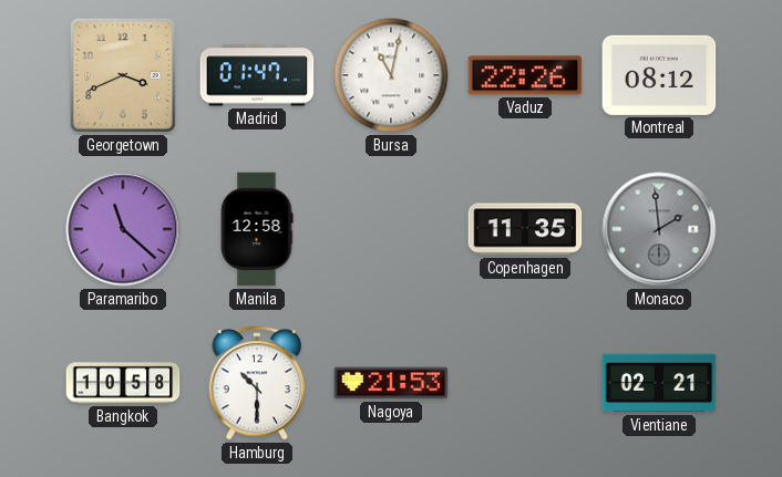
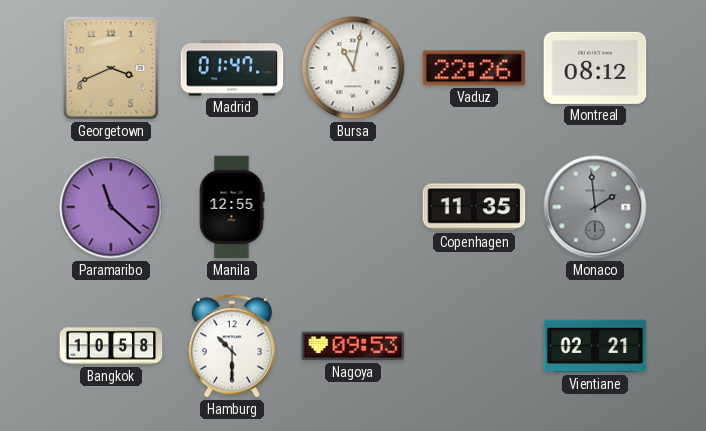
Manila: 12:58 -> 12:55 (232, 207)
Nagoya: 21:53 -> 09:53 (353, 346)
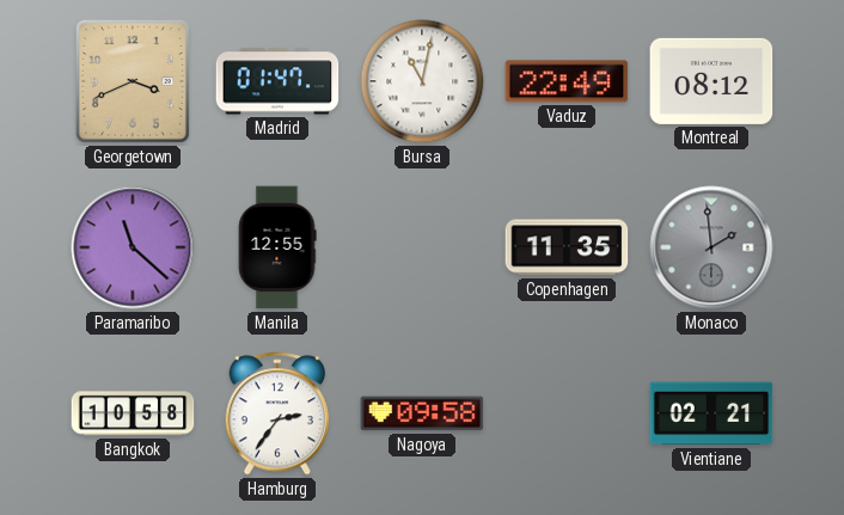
Vaduz: 22:26 -> 22:49 (567, 81)
Hamburg: 10:30 -> 2:36 (277, 413)
Nagoya: 09:53 -> 09:58 (422, 413)
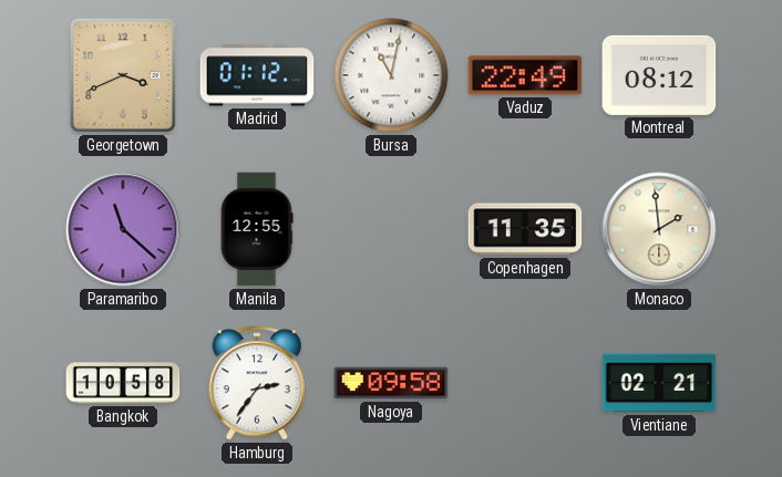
Madrid: 01:47 -> 01:12 (257, 75)
Monaco dial: grey -> cream (659, 229)
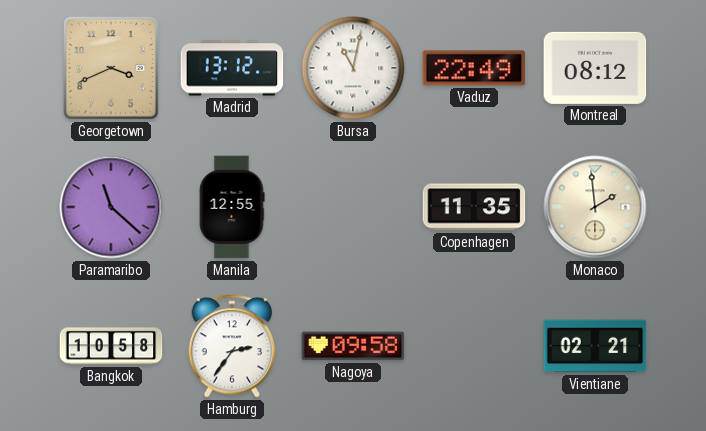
Madrid: 01:12 -> 13:12 (232, 68)
